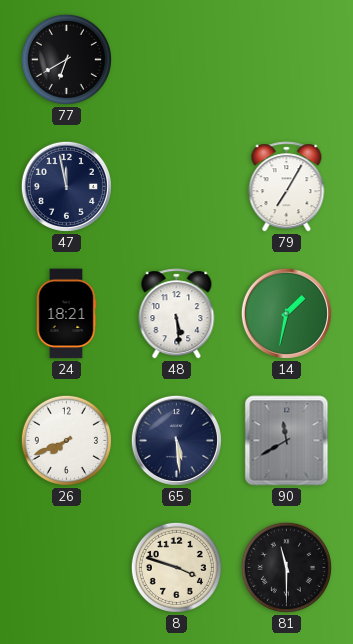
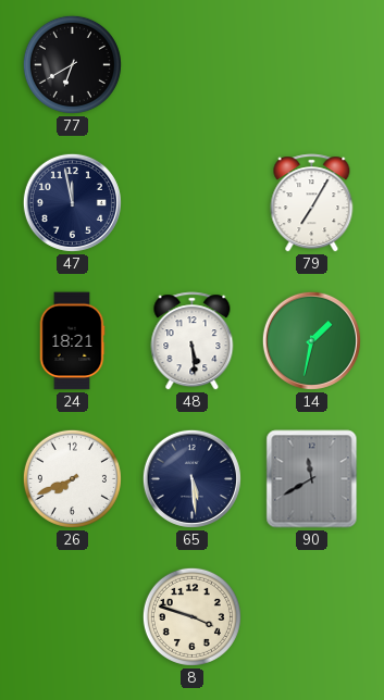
81: 11:30 -> none (286, 567)
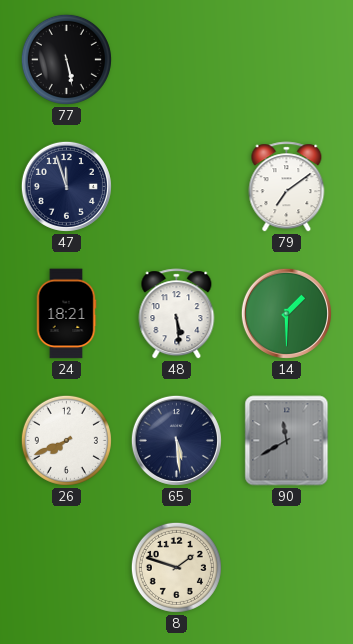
77: 6:40 -> 5:28 (66, 59)
47: 11:58 -> 11:57 (66, 186)
79: 7:05 -> 7:09 (287, 187)
14: 1:32 -> 1:30 (286, 313)
8: 3:48 -> 1:48 (176, 567)
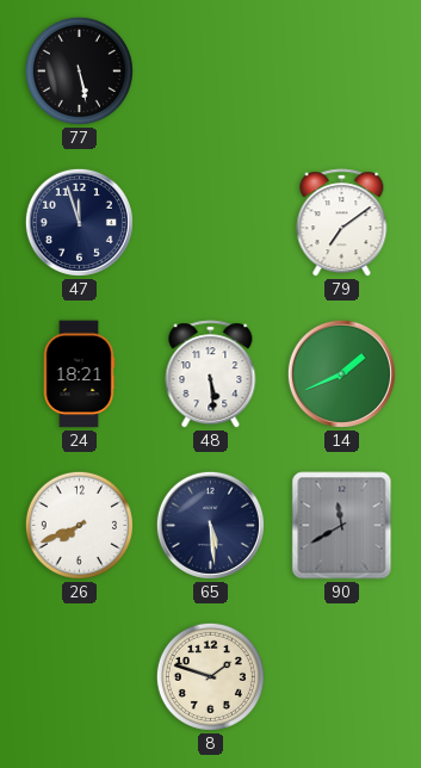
14: 1:30 -> 1:41 (341, 373)
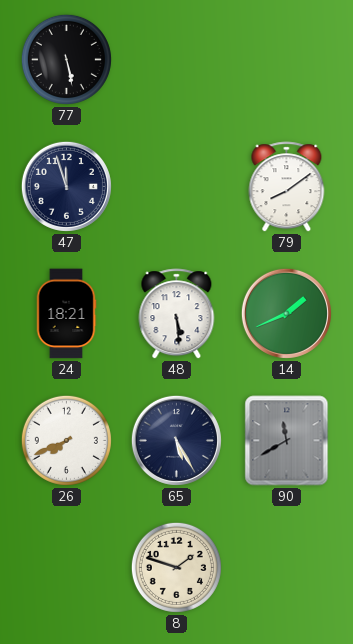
79: 7:09 -> 8:09 (287, 187)
65: 5:29 -> 5:25 (176, 440)
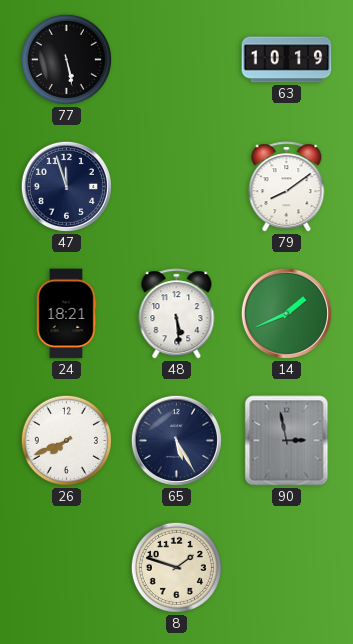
63: none -> 10:19 (287, 60)
90: 11:40 -> 2:58 (287, 441)
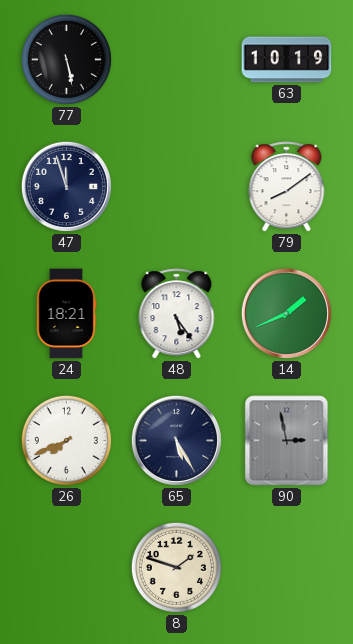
48: 5:29 -> 5:24 (177, 314)
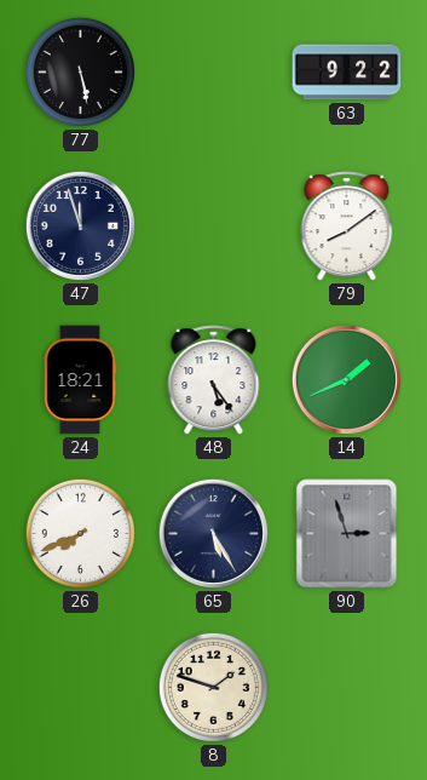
63: 10:19 -> 9:22 (347, 73)
90: 2:58 -> 2:57 (347, 534)
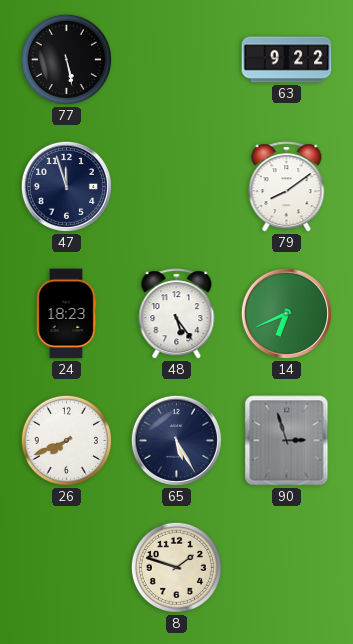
24: 18:21 -> 18:23 (66, 314)
14: 1:41 -> 6:41 (286, 313)
